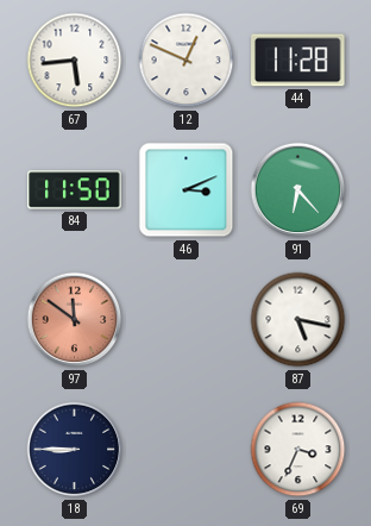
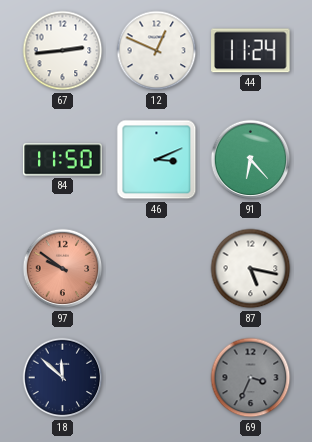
67: 5:44 -> 2:44 (63, 51)
44: 11:28 -> 11:24 (251, 51)
97: 11:51 -> 9:51 (63, 269)
18: 8:45 -> 11:52 (63, 378)
69 dial: white -> grey (251, 378)
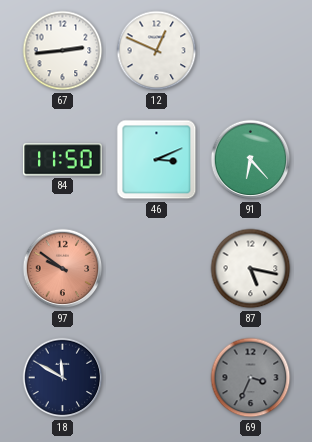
44: 11:24 -> none (251, 51)
18: 11:52 -> 11:50 (63, 378)
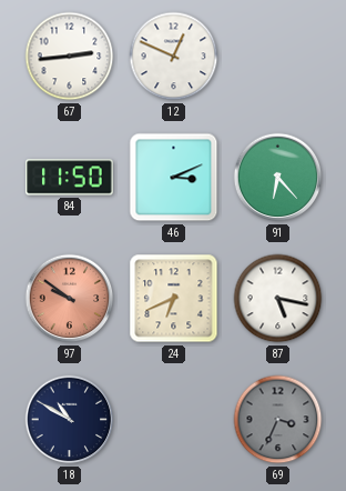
24: none -> 6:41 (174, 299)
18: 11:50 -> 10:50 (70, 420)
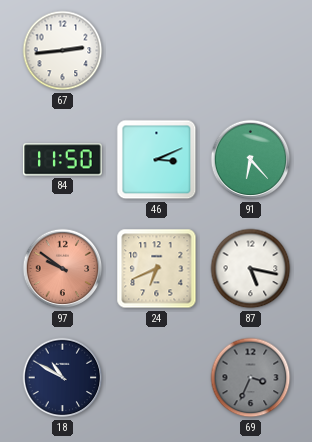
12: 12:49 -> none (174, 57)
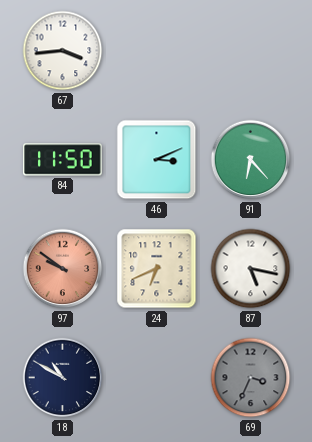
67: 2:44 -> 3:44 (63, 51)
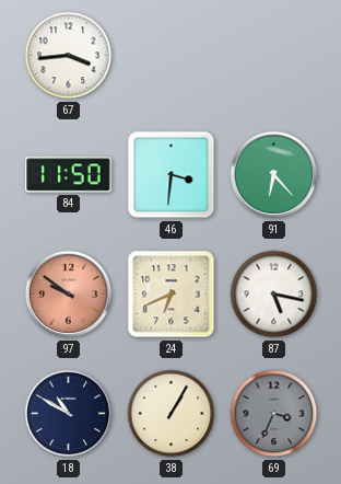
46: 3:11 -> 3:31 (172, 175)
38: none -> 1:05 (172, 414)
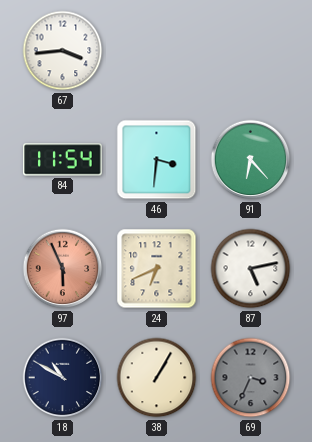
84: 11:50 -> 11:54 (63, 160)
97: 9:51 -> 5:56 (63, 269)
87: 5:17 -> 5:13 (251, 269)
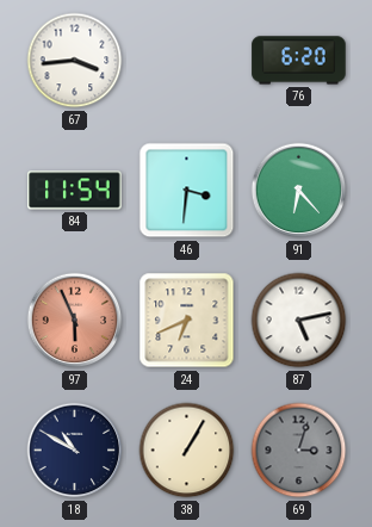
76: none -> 6:20 (299, 61)
69: 3:34 -> 3:03 (299, 451)
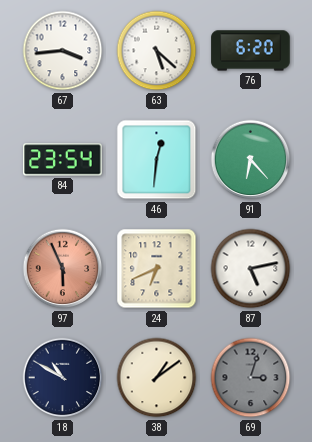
63: none -> 5:22 (157, 51)
84: 11:54 -> 23:54 (63, 160)
46: 3:31 -> 12:31 (157, 160)
38: 1:05 -> 1:09 (157, 378)
